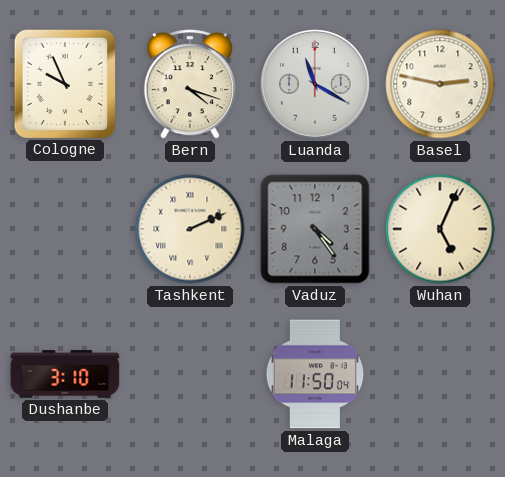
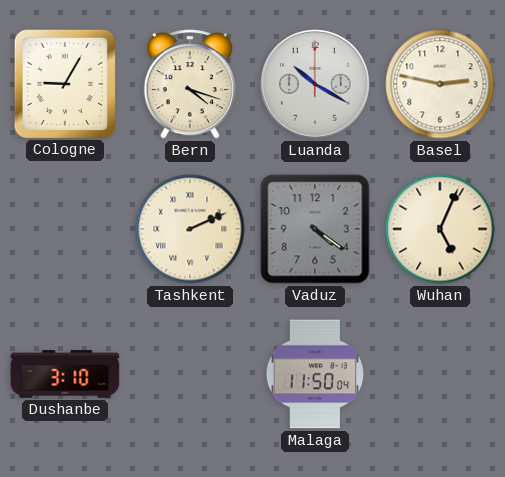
Cologne: 9:56 -> 9:05 (64, 83)
Luanda: 11:20 -> 10:20 (316, 85)
Vaduz: 4:24 -> 4:21 (315, 229)
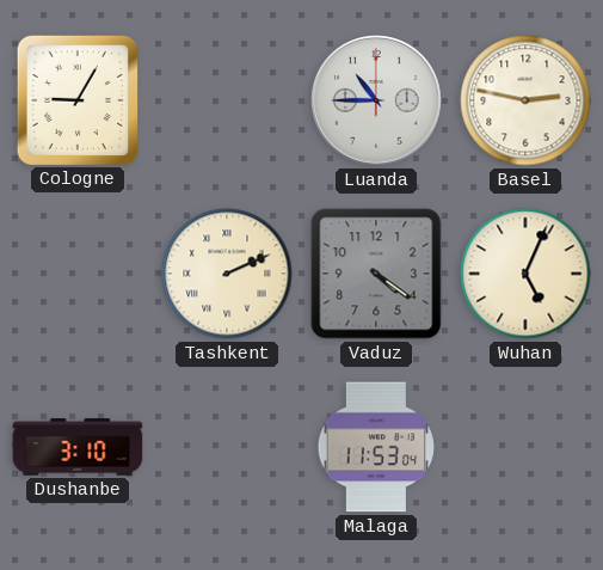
Bern: 4:18 -> none (190, 84)
Luanda: 10:20 -> 10:45 (377, 102)
Malaga: 11:50 -> 11:53 (375, 447)
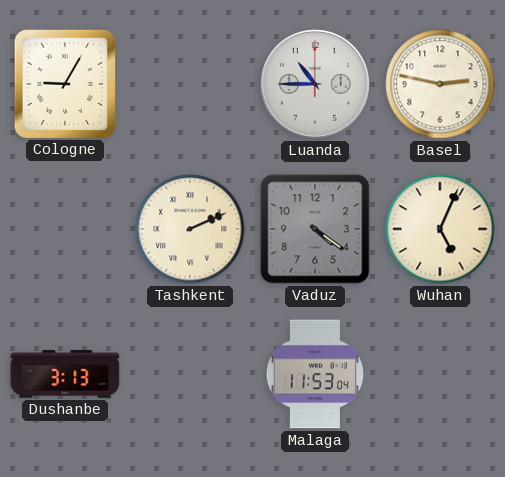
Dushanbe: 3:10 -> 3:13 (65, 374)
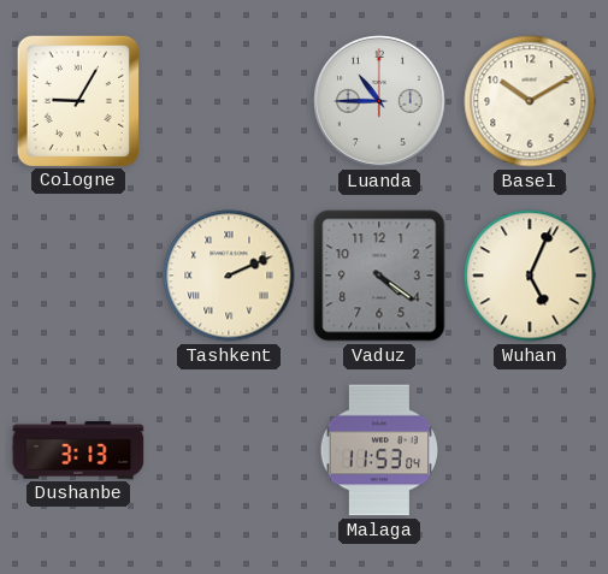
Basel: 2:47 -> 10:10 (530, 101)
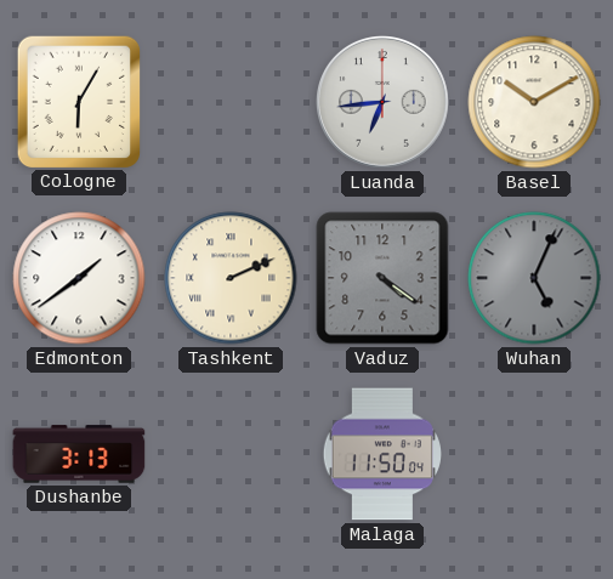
Cologne: 9:05 -> 6:05 (78, 101)
Luanda: 10:45 -> 6:44 (384, 103)
Edmonton: none -> 1:39 (79, 278)
Wuhan dial: cream -> grey (534, 278)
Malaga: 11:53 -> 11:50 (381, 454)
